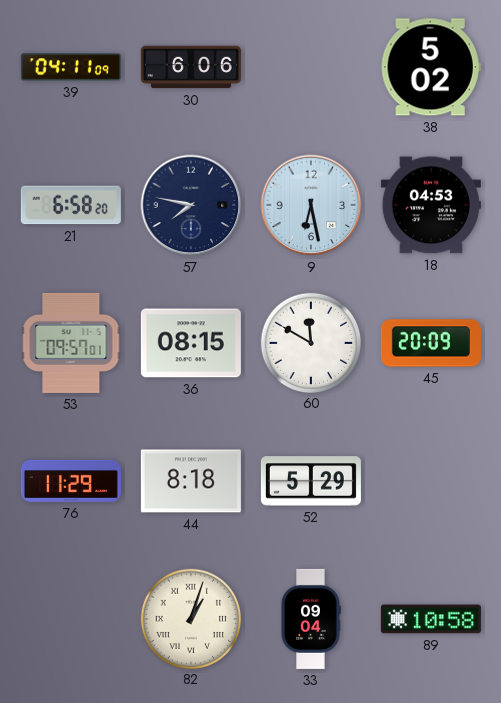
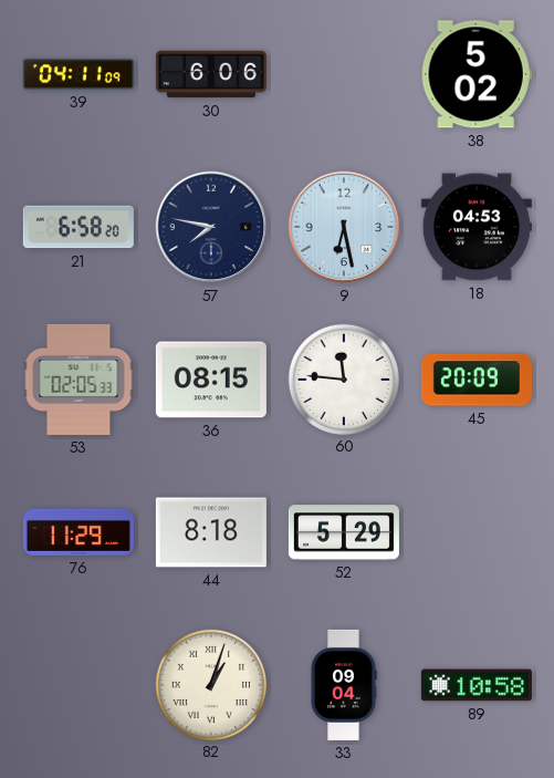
53: 09:57 -> 02:05 (79, 380)
60: 11:50 -> 11:46 (343, 378)
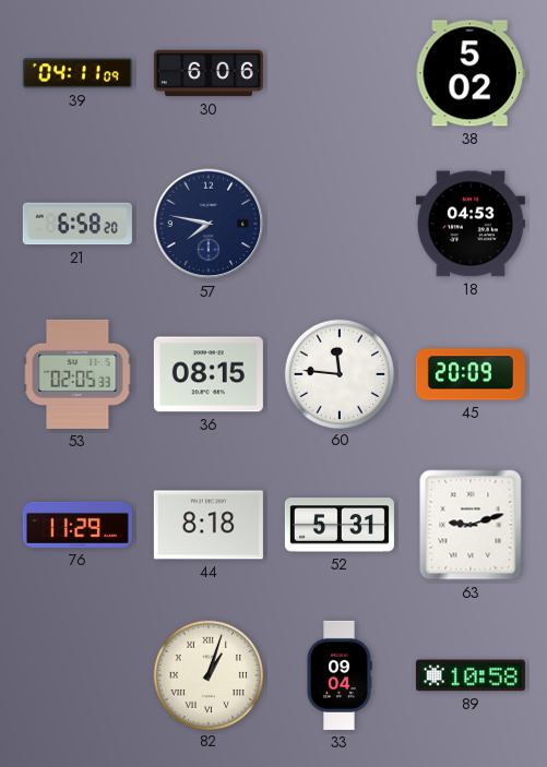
9: 6:28 -> none (344, 227)
52: 5:29 -> 5:31 (340, 525)
63: none -> 9:12 (471, 525)
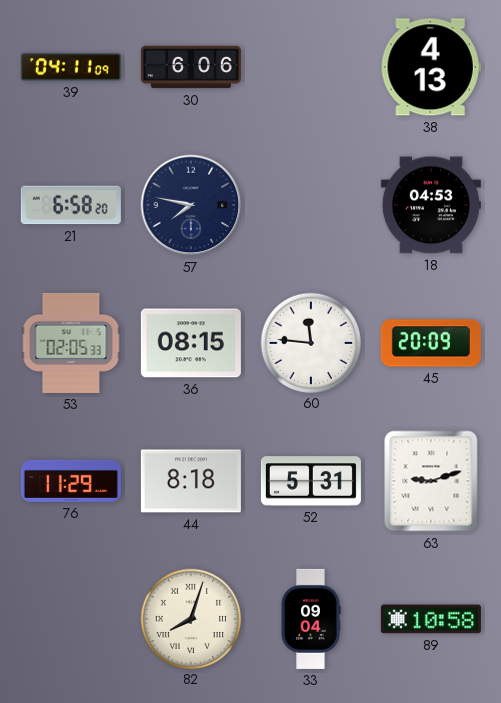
38: 5:02 -> 4:13 (431, 67)
82: 1:03 -> 8:03 (190, 618)
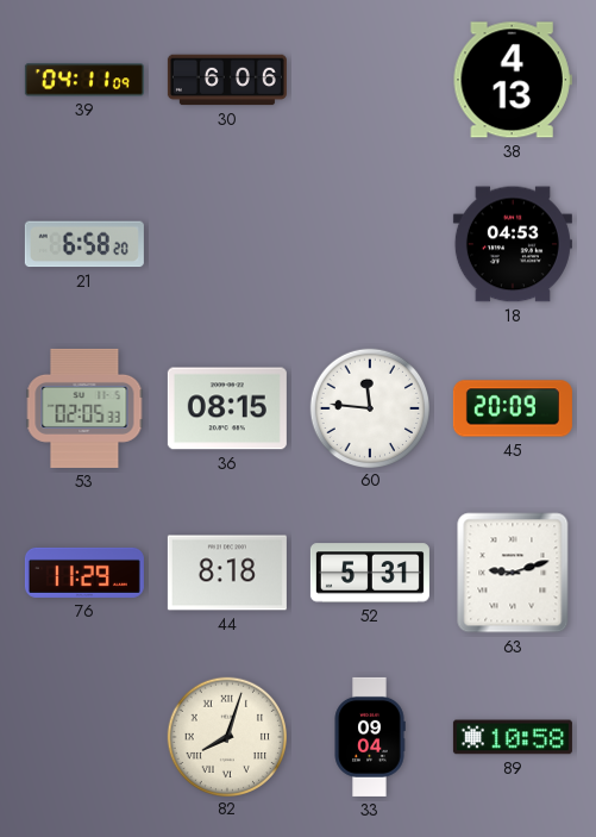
57: 7:47 -> none (191, 205)
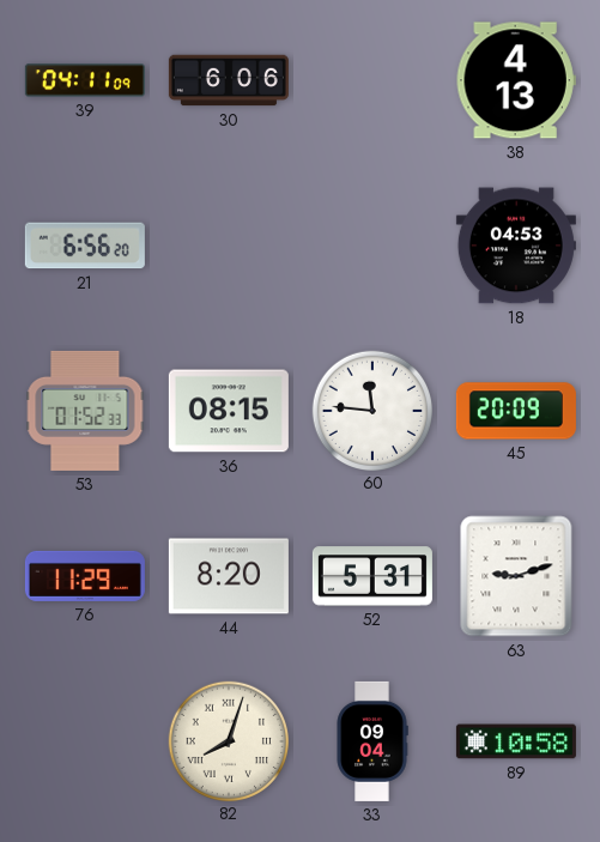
21: 6:58 -> 6:56 (85, 246)
53: 02:05 -> 01:52 (85, 411)
44: 8:18 -> 8:20 (229, 576)
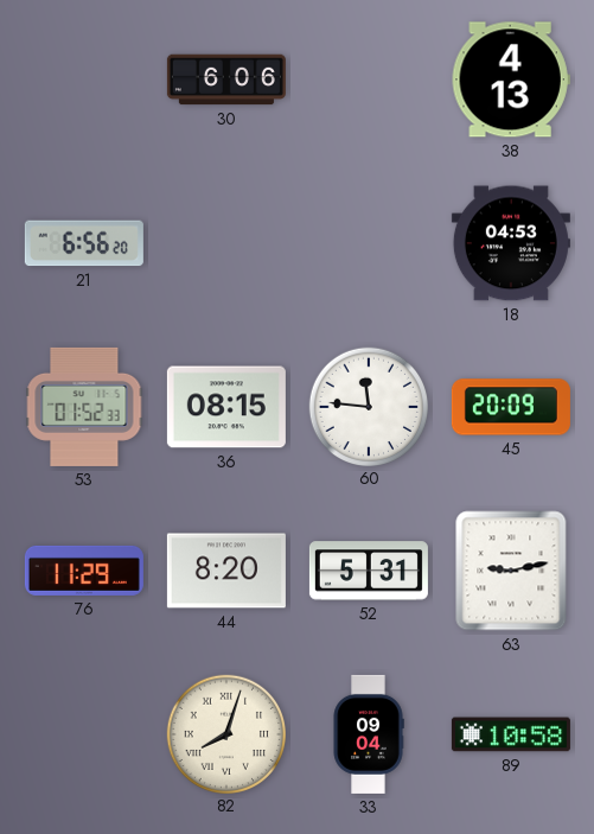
39: 04:11 -> none (85, 80)
63: 9:12 -> 9:13 (511, 571)
